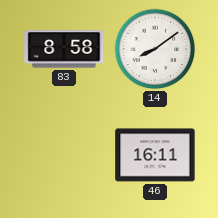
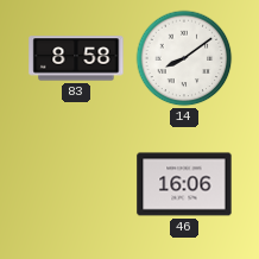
46: 16:11 -> 16:06 (184, 184)
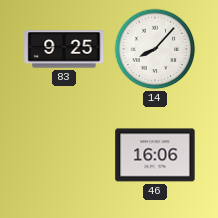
83: 8:58 -> 9:25 (64, 49)
14: 8:09 -> 8:07 (155, 49)
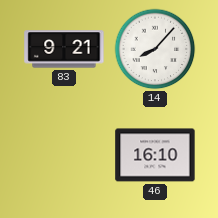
83: 9:25 -> 9:21 (64, 49)
46: 16:06 -> 16:10 (155, 155)
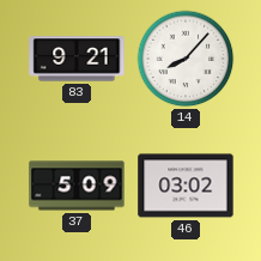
37: none -> 5:09 (77, 186)
46: 16:10 -> 03:02 (186, 186)
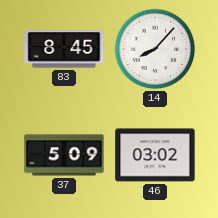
83: 9:21 -> 8:45 (64, 49)
